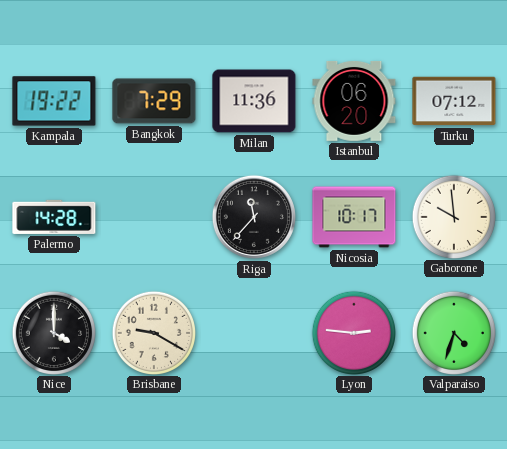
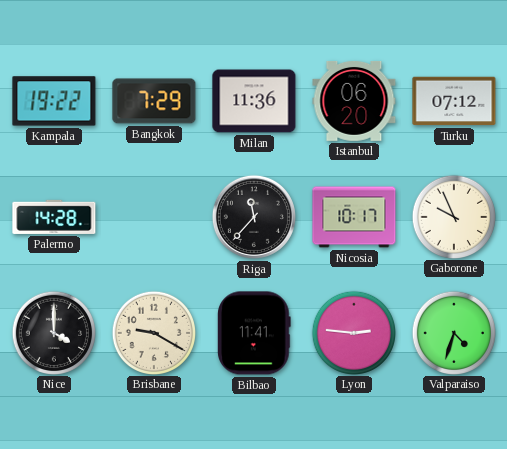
Gaborone: 9:59 -> 9:56 (453, 216)
Bilbao: none -> 11:41 (254, 333)
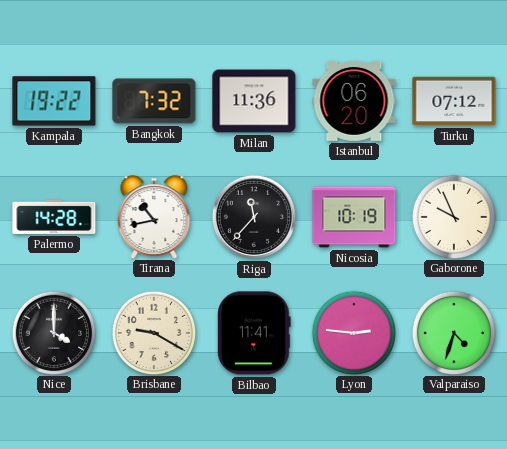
Bangkok: 7:29 -> 7:32 (154, 101)
Tirana: none -> 10:43 (154, 217)
Nicosia: 10:17 -> 10:19 (354, 217)
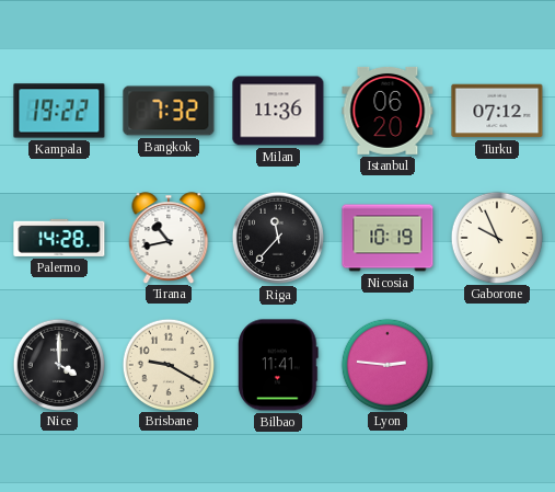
Valparaiso: 4:33 -> none (453, 332)
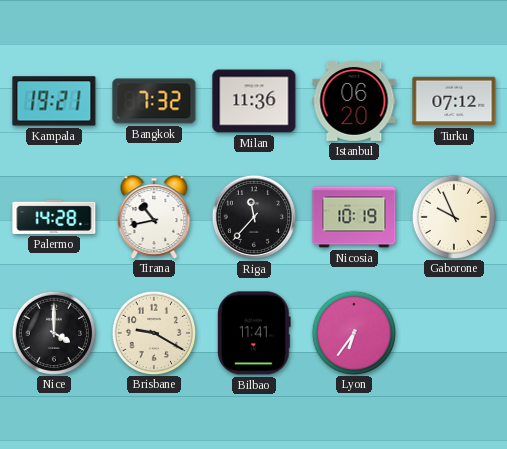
Kampala: 19:22 -> 19:21 (54, 101)
Lyon: 2:46 -> 6:36 (353, 332)
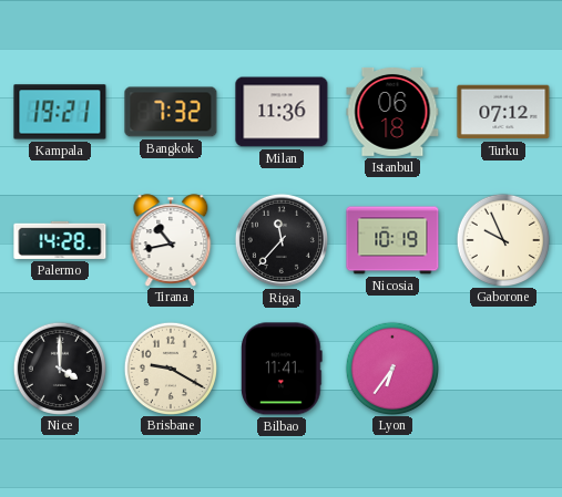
Istanbul: 06:20 -> 06:18 (392, 112)
